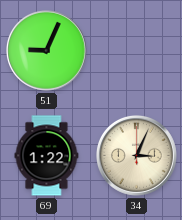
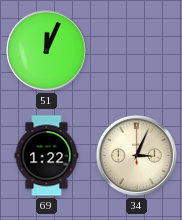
51: 9:04 -> 12:04 (47, 51)
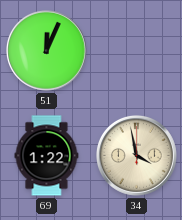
34: 3:04 -> 3:58 (137, 156)
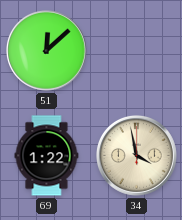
51: 12:04 -> 12:08 (47, 51)
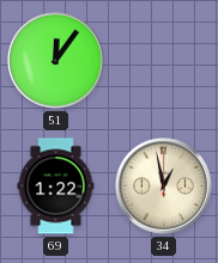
51: 12:08 -> 12:06 (56, 61)
34: 3:58 -> 12:58 (164, 186)
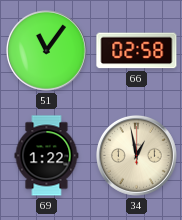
51: 12:06 -> 11:06 (47, 51)
66: none -> 02:58 (137, 51)
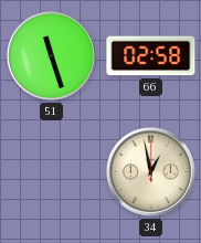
51: 11:06 -> 11:27 (52, 56)
69: 1:22 -> none (47, 156)
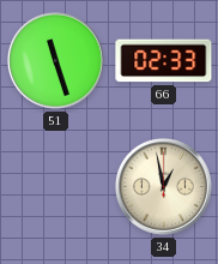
66: 02:58 -> 02:33 (164, 61)
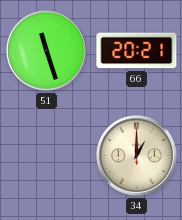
66: 02:33 -> 20:21 (137, 51)
34: 12:58 -> 1:00 (137, 156)
